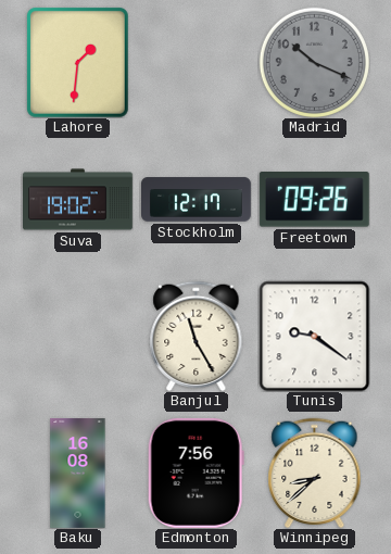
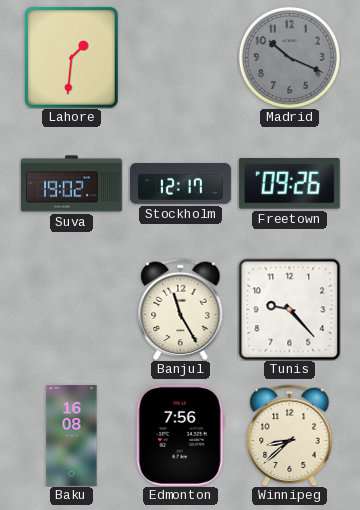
Tunis: 9:21 -> 9:23 (289, 309)
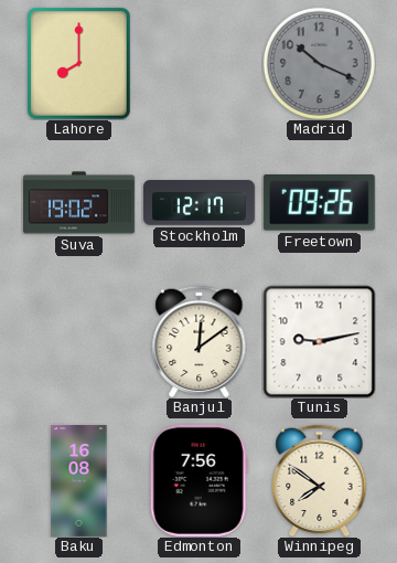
Lahore: 1:31 -> 8:00 (78, 64)
Banjul: 11:25 -> 12:09 (200, 341)
Tunis: 9:23 -> 9:13 (319, 341)
Winnipeg: 8:38 -> 7:51 (320, 480)
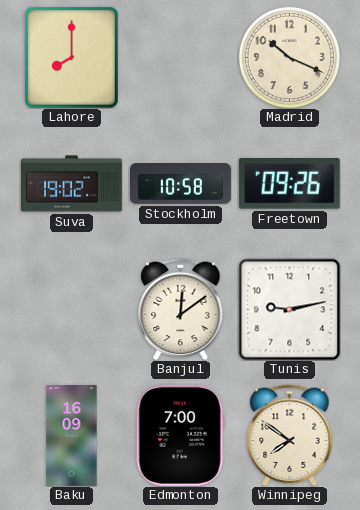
Madrid dial: grey -> cream (289, 57)
Stockholm: 12:17 -> 10:58 (181, 184)
Baku: 16:08 -> 16:09 (72, 436)
Edmonton: 7:56 -> 7:00 (180, 435)
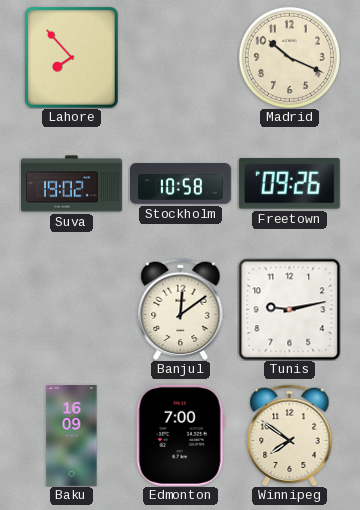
Lahore: 8:00 -> 7:53 (71, 58)
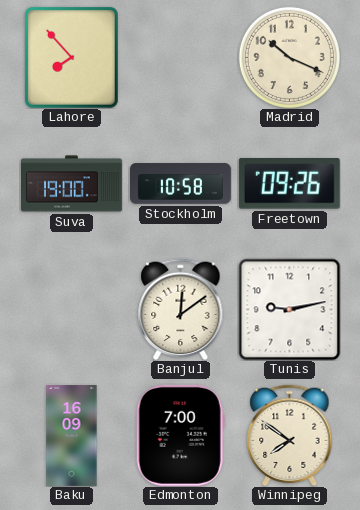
Suva: 19:02 -> 19:00 (72, 184)
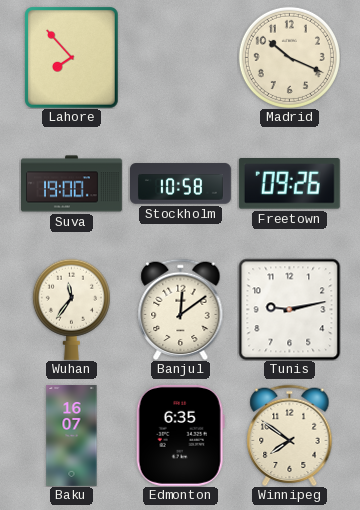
Wuhan: none -> 11:36 (71, 309)
Baku: 16:09 -> 16:07 (72, 436)
Edmonton: 7:00 -> 6:35 (180, 435)
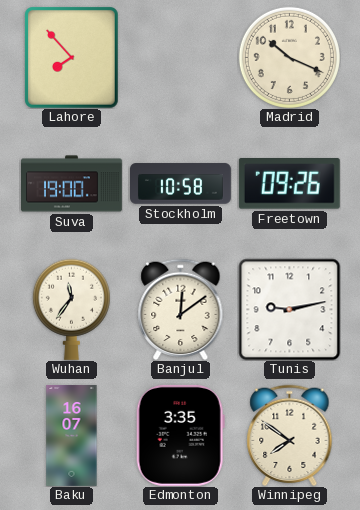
Edmonton: 6:35 -> 3:35 (180, 435)
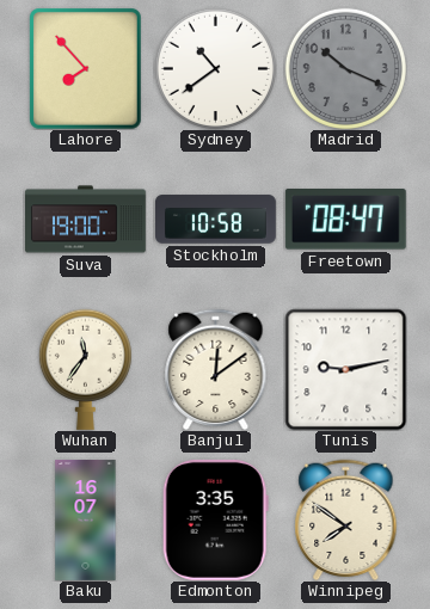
Sydney: none -> 10:39 (215, 68)
Madrid dial: cream -> grey (345, 68)
Freetown: 09:26 -> 08:47 (345, 220)
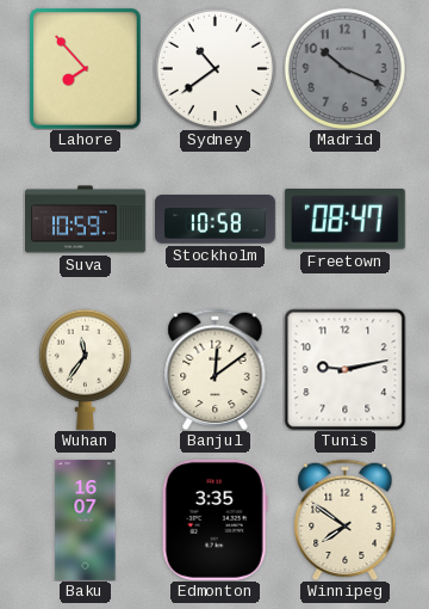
Suva: 19:00 -> 10:59 (86, 220)
